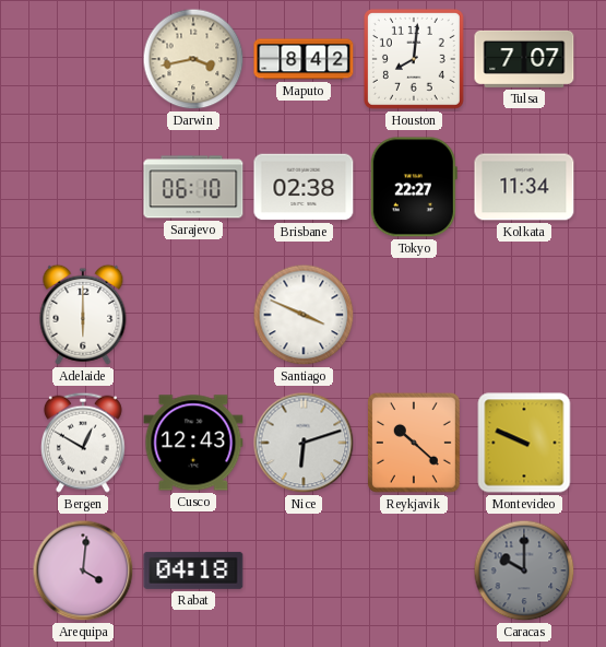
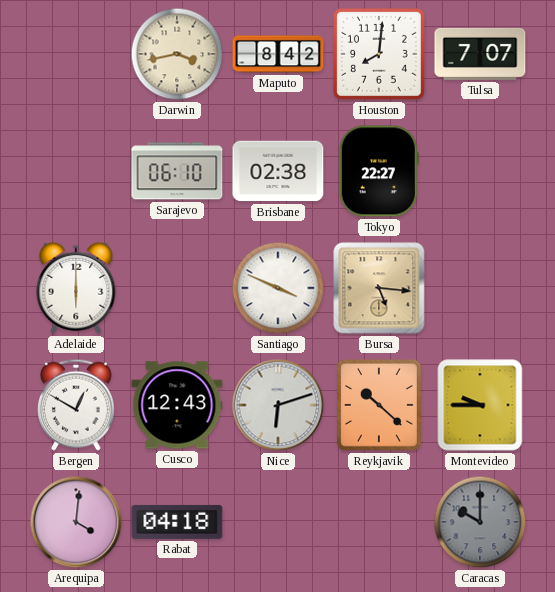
Kolkata: 11:34 -> none (524, 187)
Bursa: none -> 5:16 (379, 288)
Montevideo: 9:49 -> 9:45 (480, 405)
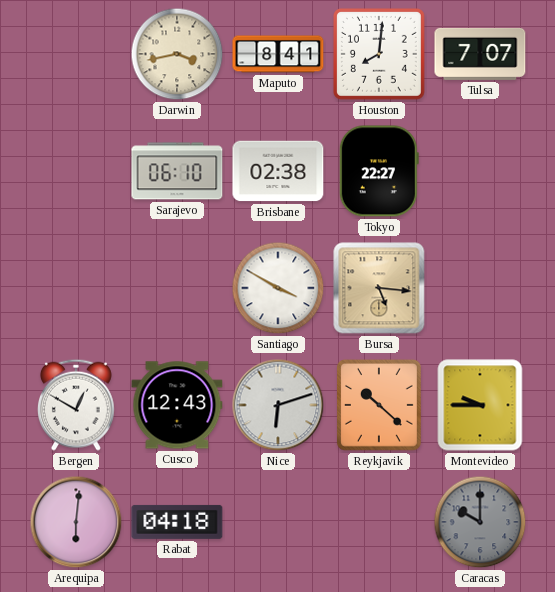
Maputo: 8:42 -> 8:41 (278, 54)
Adelaide: 6:00 -> none (76, 288)
Santiago: 3:49 -> 3:50 (278, 288)
Arequipa: 4:01 -> 6:01 (76, 522)
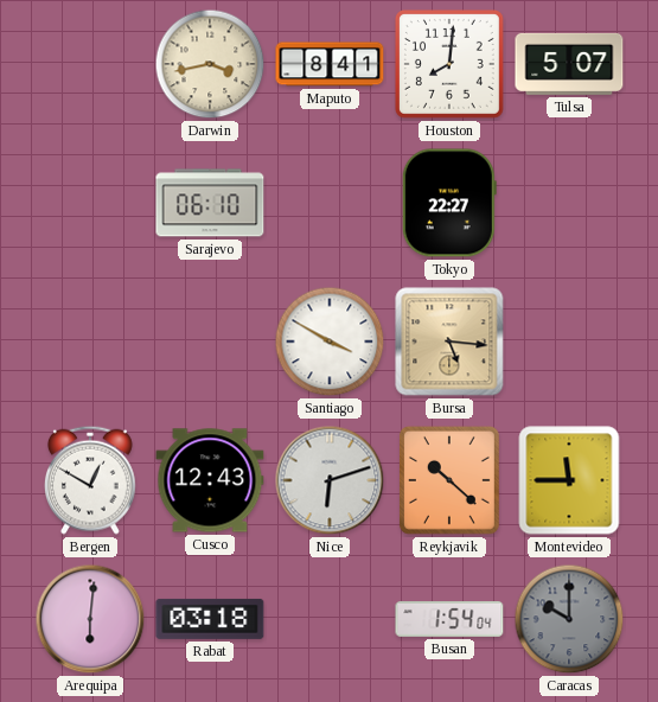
Tulsa: 7:07 -> 5:07 (569, 64)
Brisbane: 02:38 -> none (278, 171)
Montevideo: 9:45 -> 11:45 (569, 480)
Rabat: 04:18 -> 03:18 (210, 619)
Busan: none -> 1:54 (449, 619)
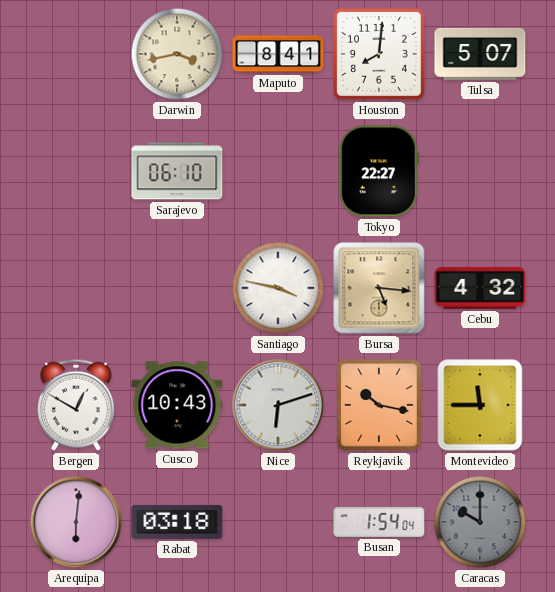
Santiago: 3:50 -> 3:47 (278, 288)
Cebu: none -> 4:32 (480, 288)
Cusco: 12:43 -> 10:43 (177, 405)
Reykjavik: 10:22 -> 10:17 (379, 405)
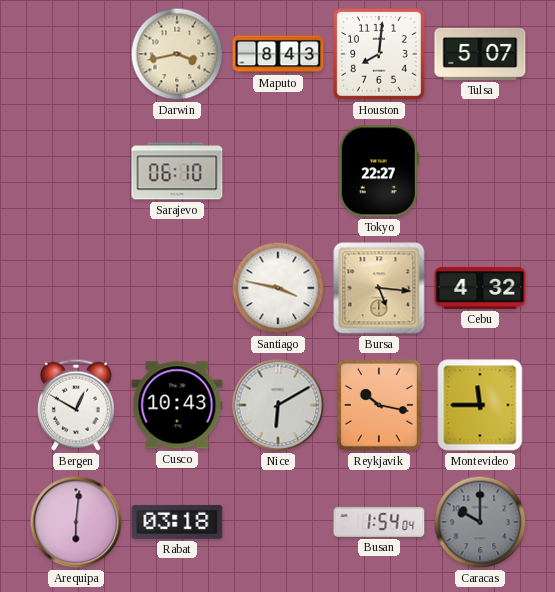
Maputo: 8:41 -> 8:43 (278, 54)
Nice: 6:12 -> 6:10 (278, 405)
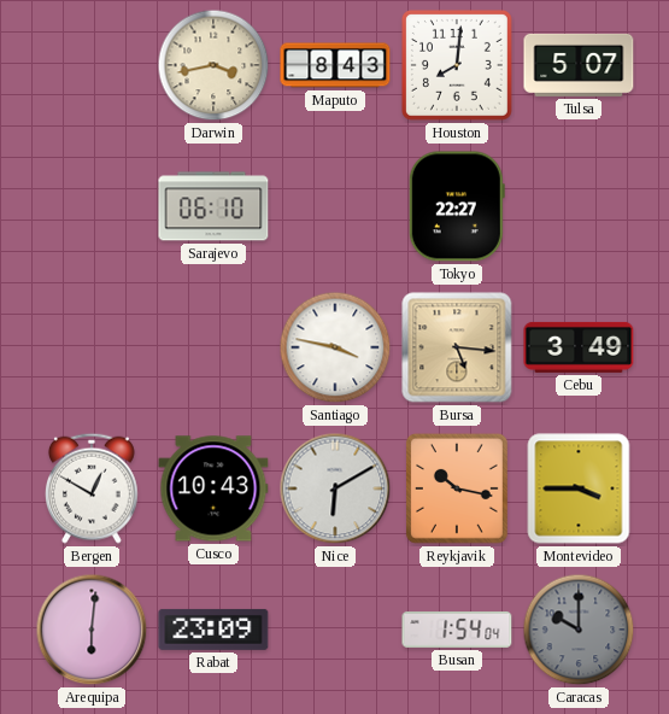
Cebu: 4:32 -> 3:49 (579, 347)
Montevideo: 11:45 -> 3:45 (579, 488)
Rabat: 03:18 -> 23:09 (213, 630)
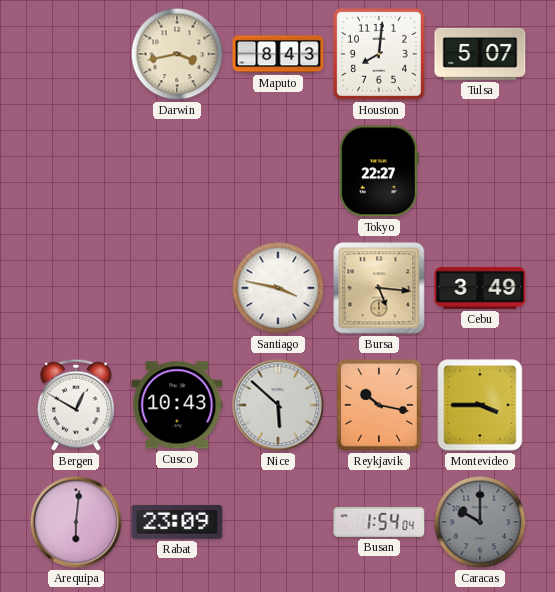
Sarajevo: 06:10 -> none (213, 206)
Nice: 6:10 -> 5:52 (278, 405)
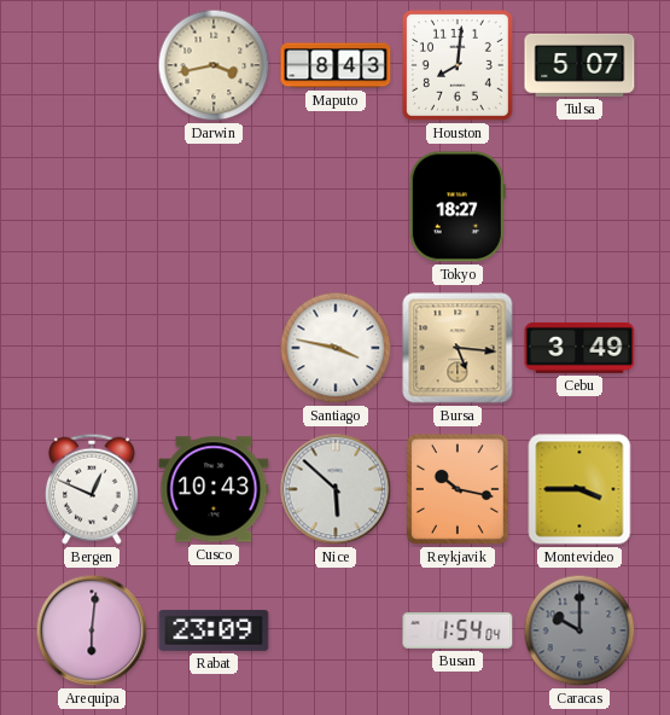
Tokyo: 22:27 -> 18:27 (458, 207)
Bergen: 12:50 -> 12:49 (92, 489)
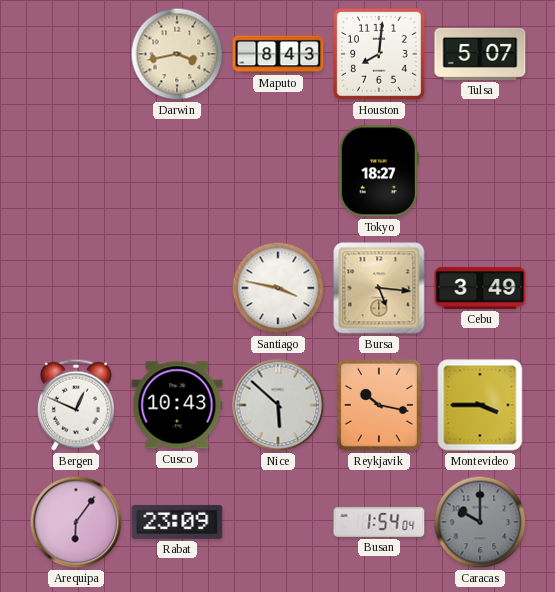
Arequipa: 6:01 -> 6:06 (76, 522)
